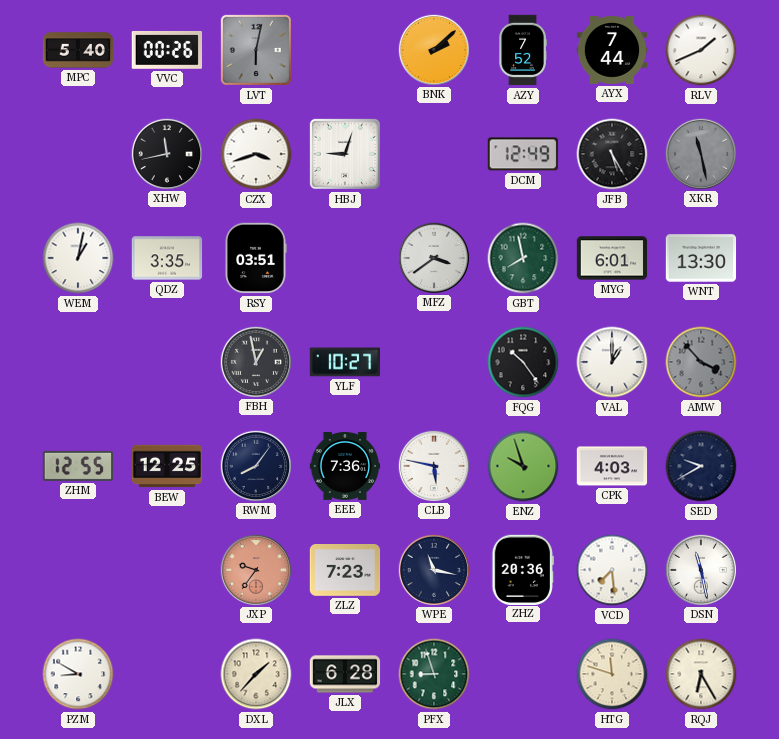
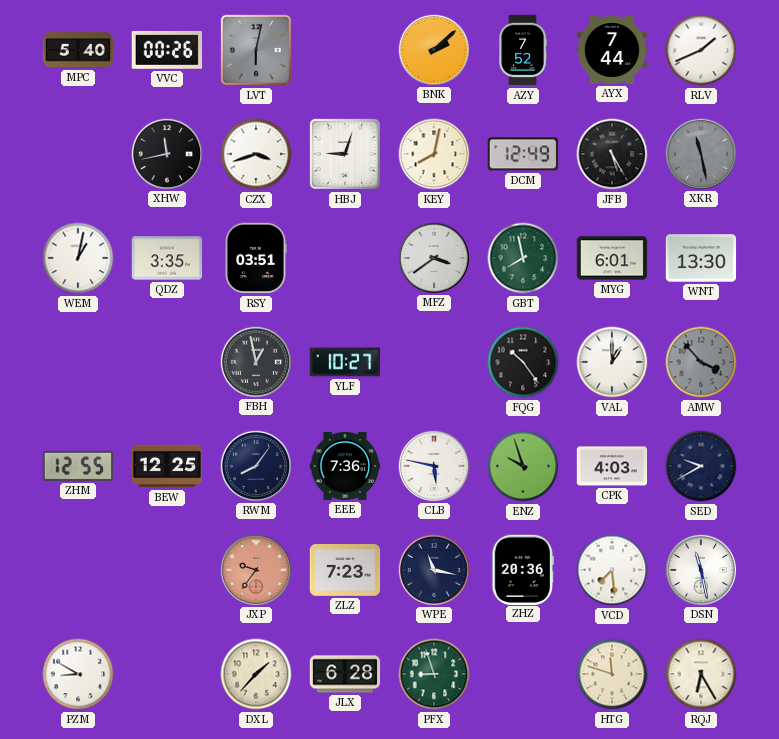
KEY: none -> 8:02 (434, 154)
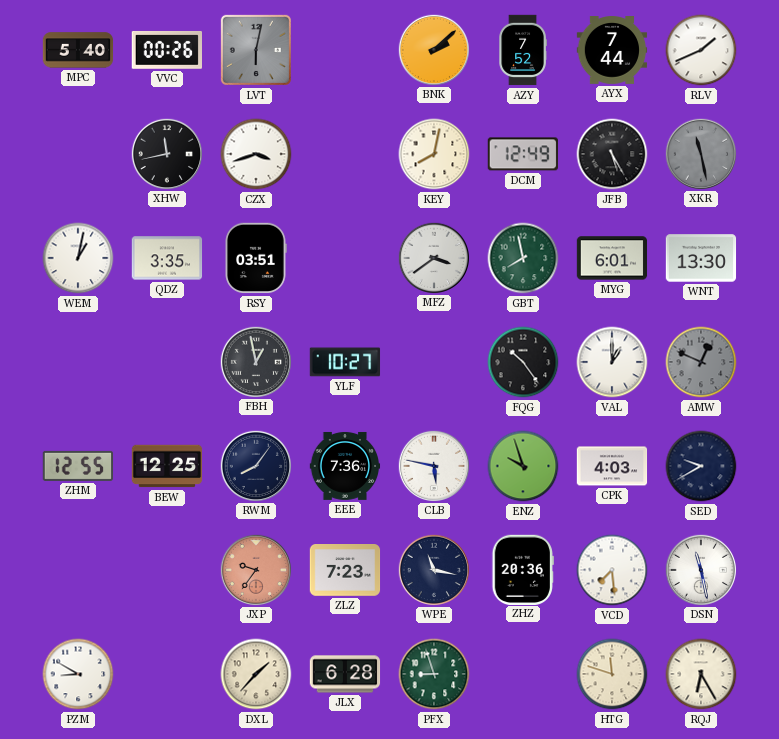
HBJ: 9:03 -> none (345, 154)
AMW: 3:53 -> 12:49 (701, 362)
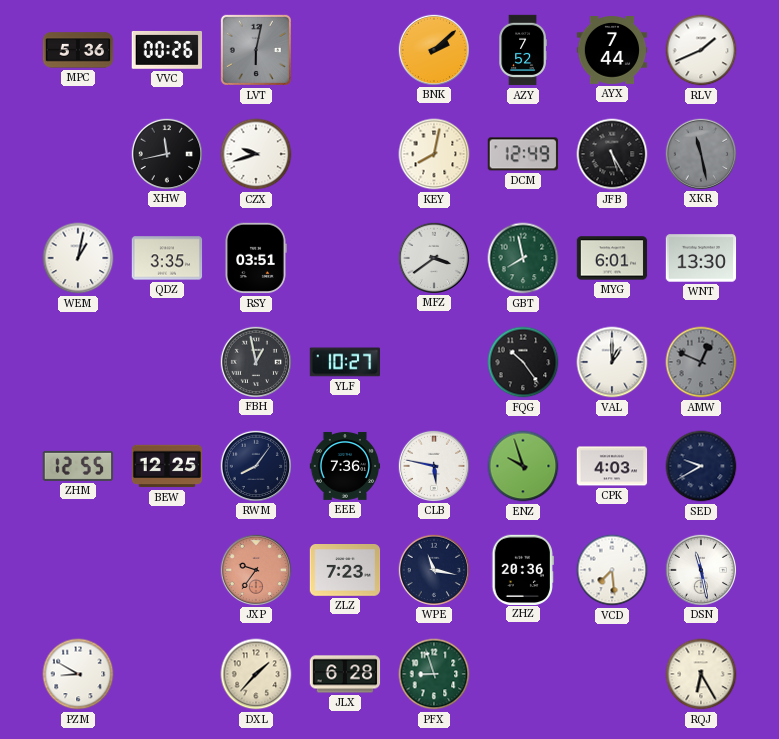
MPC: 5:40 -> 5:36 (78, 50)
CZX: 3:42 -> 9:42 (256, 154)
HTG: 11:48 -> none (612, 674)
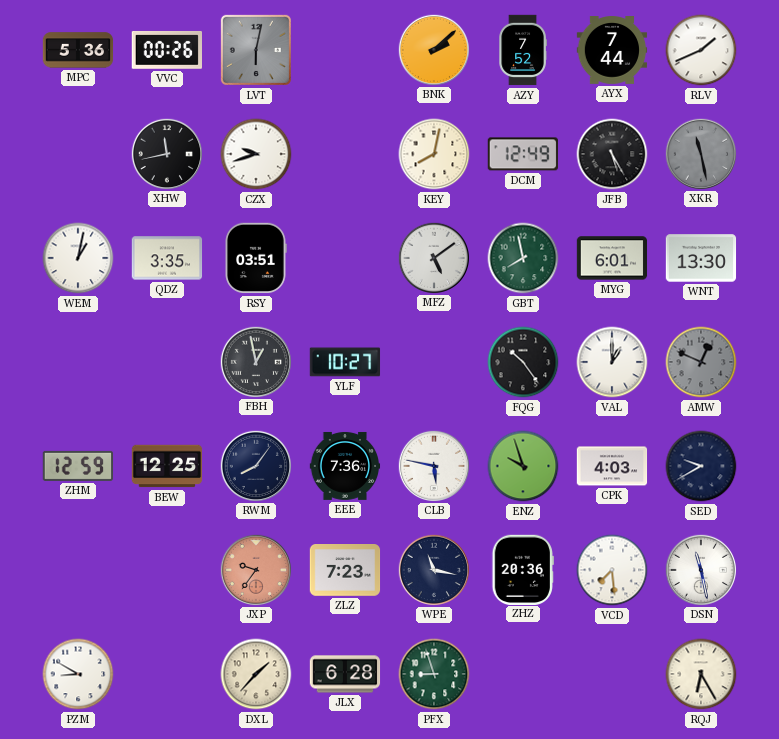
MFZ: 3:39 -> 5:09 (433, 257)
ZHM: 12:55 -> 12:59 (78, 466)
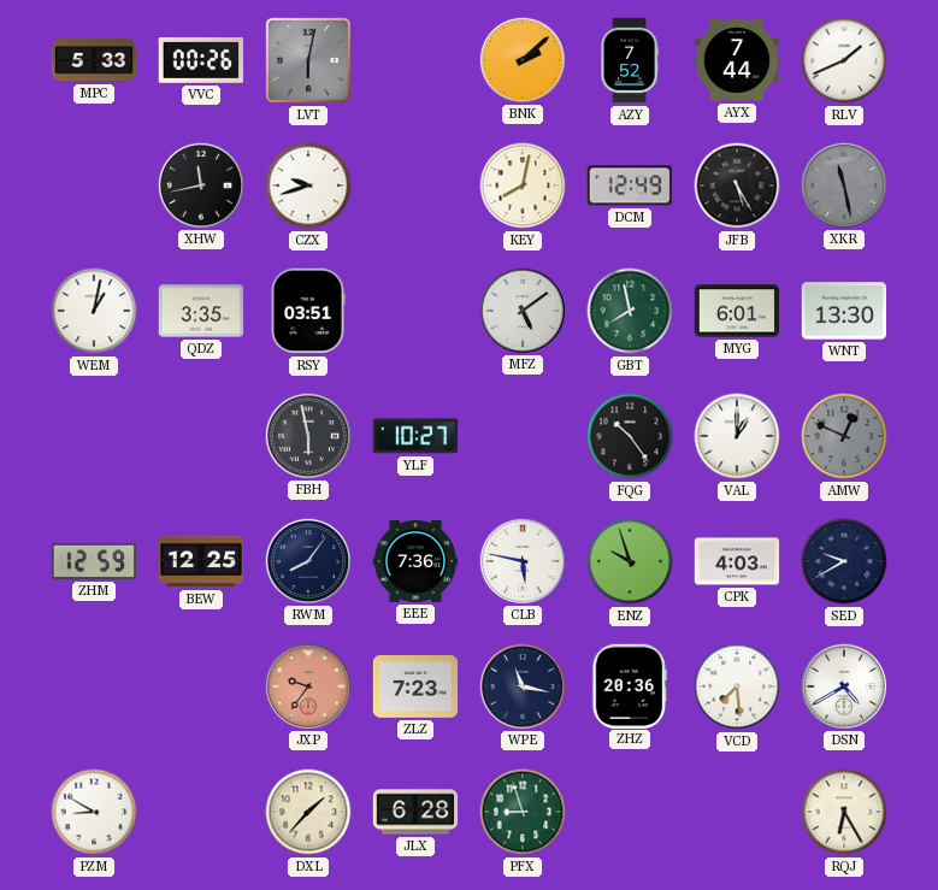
MPC: 5:36 -> 5:33 (94, 60)
FBH: 12:58 -> 5:58 (307, 435)
DSN: 11:28 -> 4:40 (843, 685)
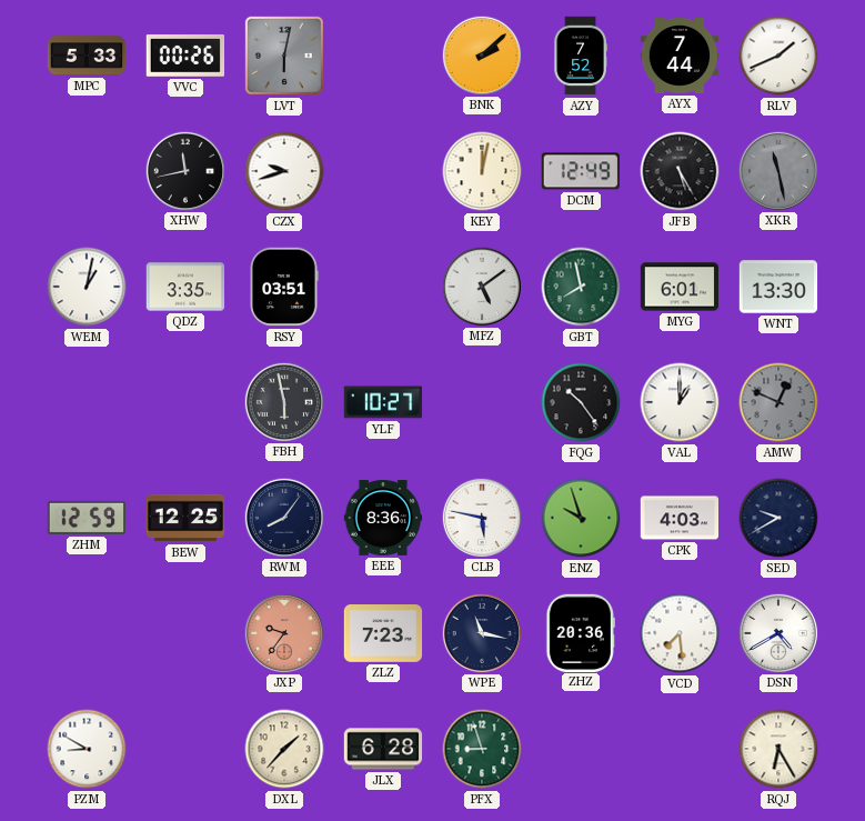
KEY: 8:02 -> 12:02 (482, 171)
EEE: 7:36 -> 8:36 (383, 518)
